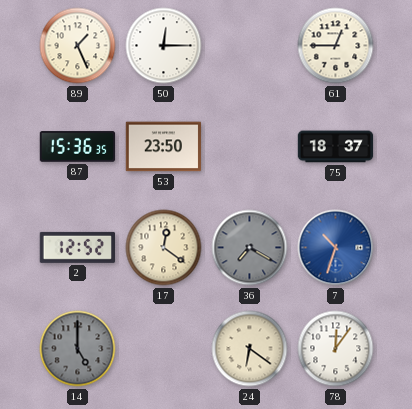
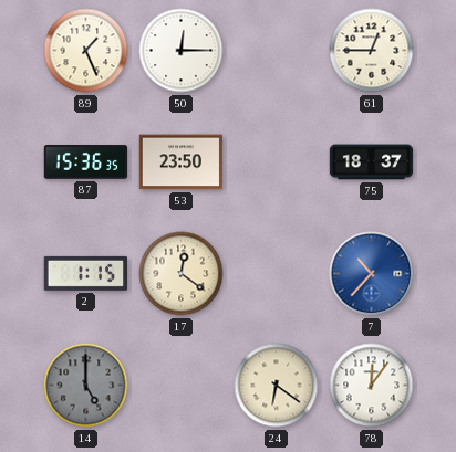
2: 12:52 -> 1:15 (85, 273)
36: 7:20 -> none (250, 248)
7: 10:33 -> 10:37 (372, 274)
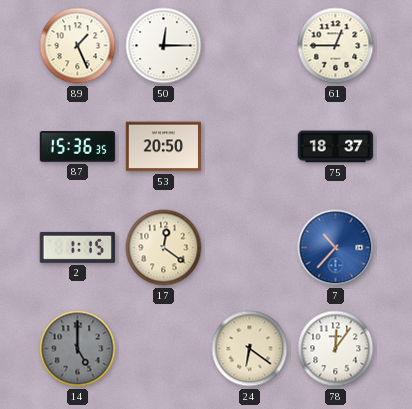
53: 23:50 -> 20:50 (164, 147)
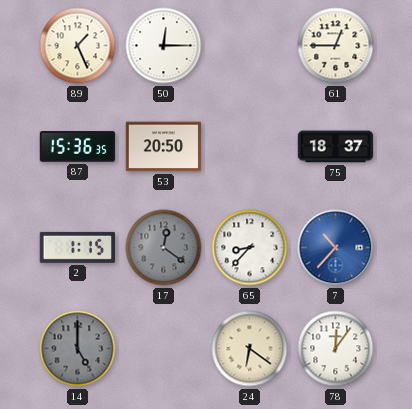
17 dial: cream -> grey (164, 248)
65: none -> 8:37 (250, 248)
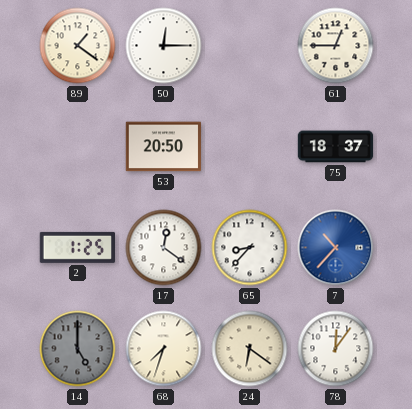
89: 1:26 -> 1:21 (78, 46)
87: 15:36 -> none (78, 147)
2: 1:15 -> 1:25 (77, 247)
17 dial: grey -> white (164, 248)
68: none -> 7:33 (164, 349)
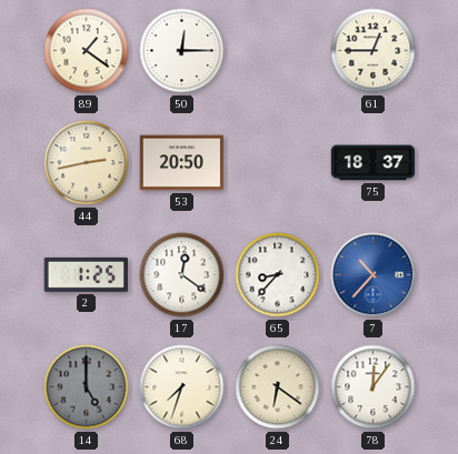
44: none -> 2:43 (87, 163)
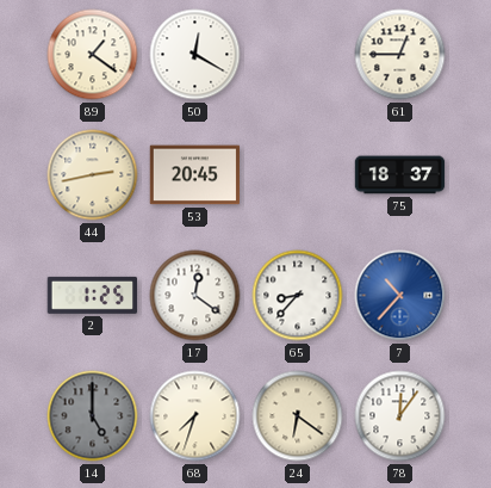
50: 12:15 -> 12:20 (195, 55)
53: 20:50 -> 20:45 (195, 175)
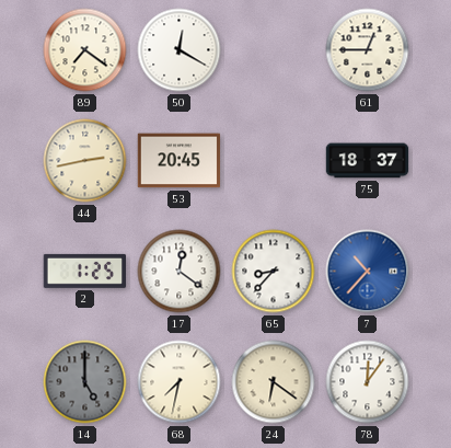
89: 1:21 -> 7:21 (85, 50)
68: 7:33 -> 7:32 (180, 382)
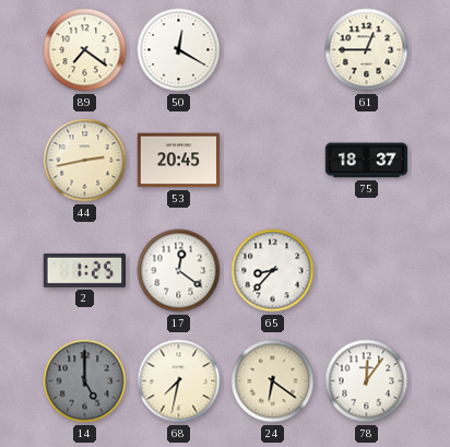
7: 10:37 -> none (368, 272)
